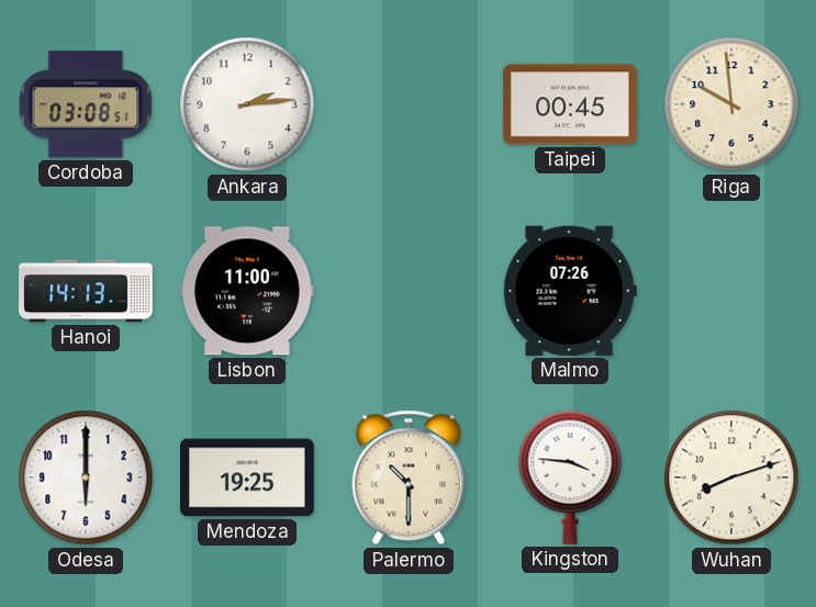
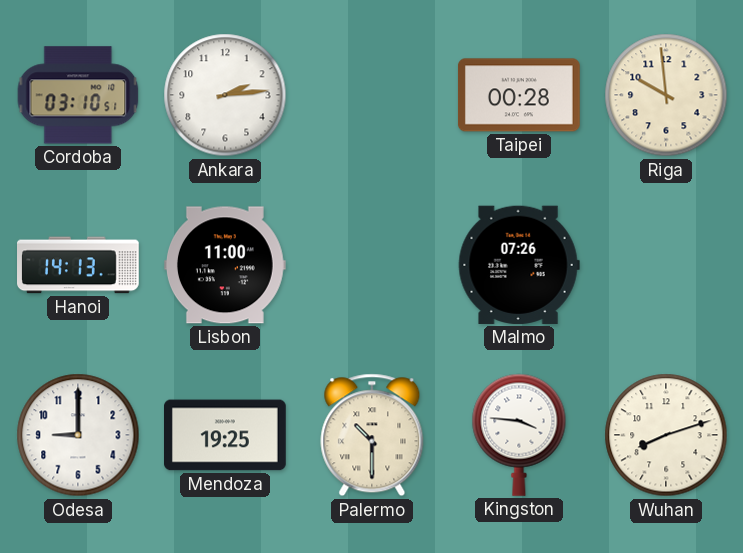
Cordoba: 03:08 -> 03:10 (78, 95)
Taipei: 00:45 -> 00:28 (519, 95)
Odesa: 6:00 -> 9:00 (78, 435)
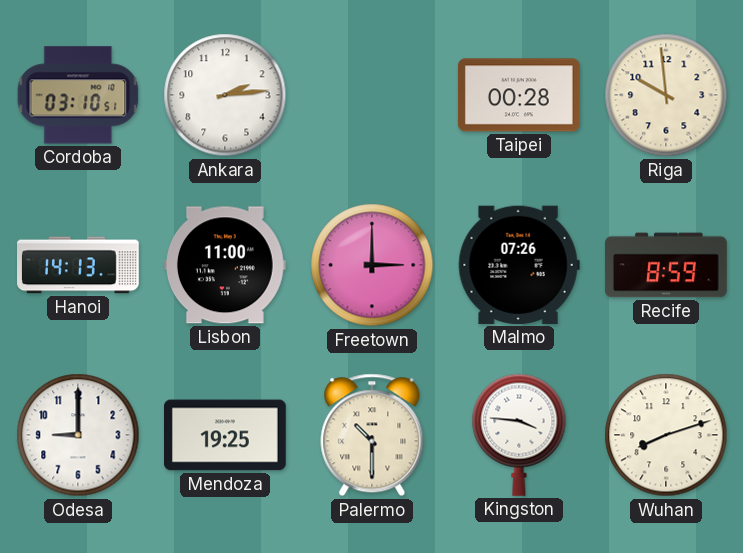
Freetown: none -> 3:00 (372, 265)
Recife: none -> 8:59 (666, 265)
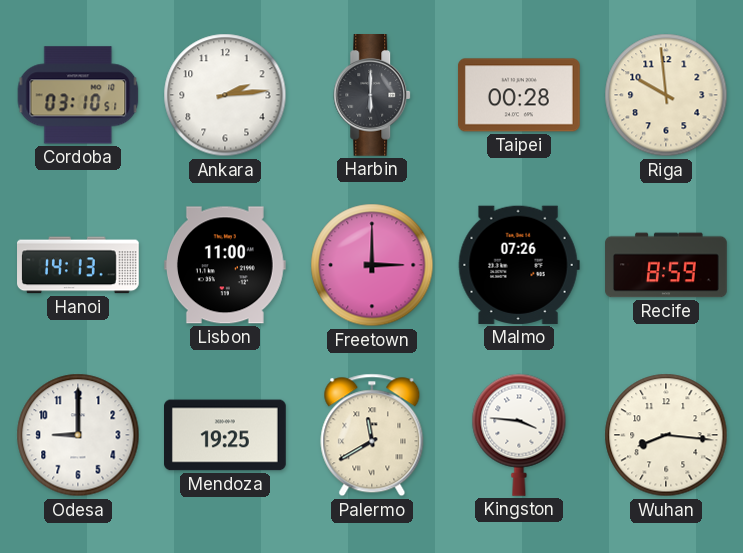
Harbin: none -> 6:00 (373, 96)
Palermo: 10:30 -> 11:40 (372, 435)
Wuhan: 8:12 -> 8:16 (666, 435)
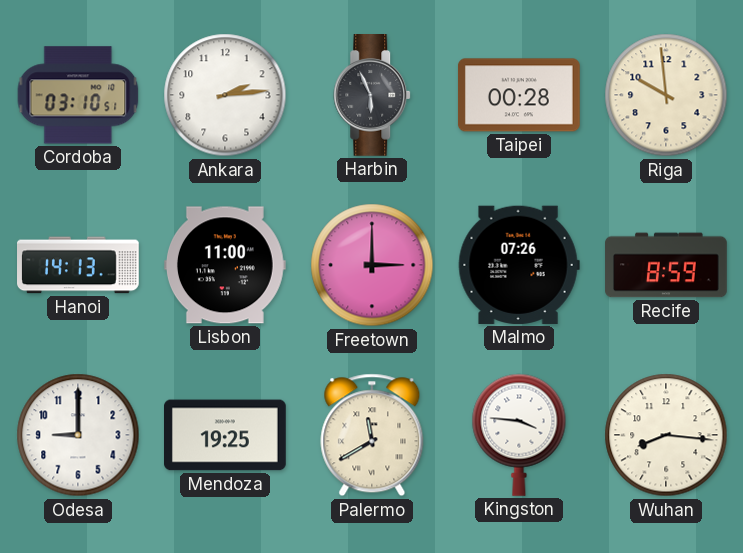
Harbin: 6:00 -> 5:56 (373, 96)
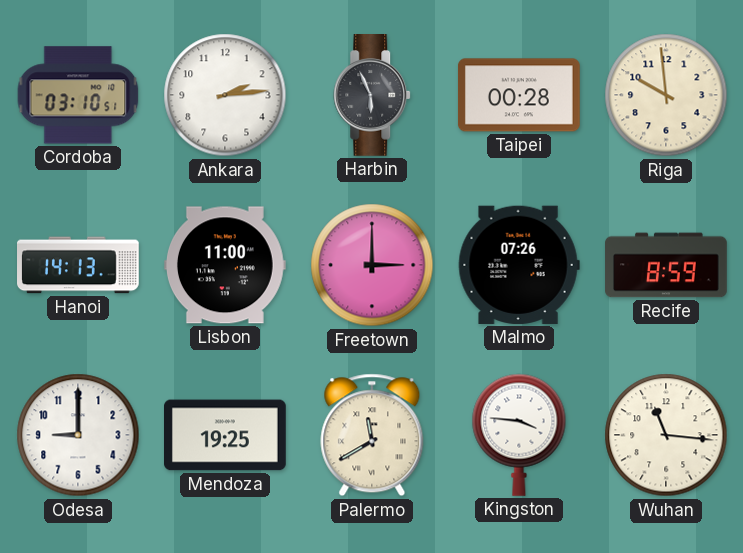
Wuhan: 8:16 -> 11:16 (666, 435)
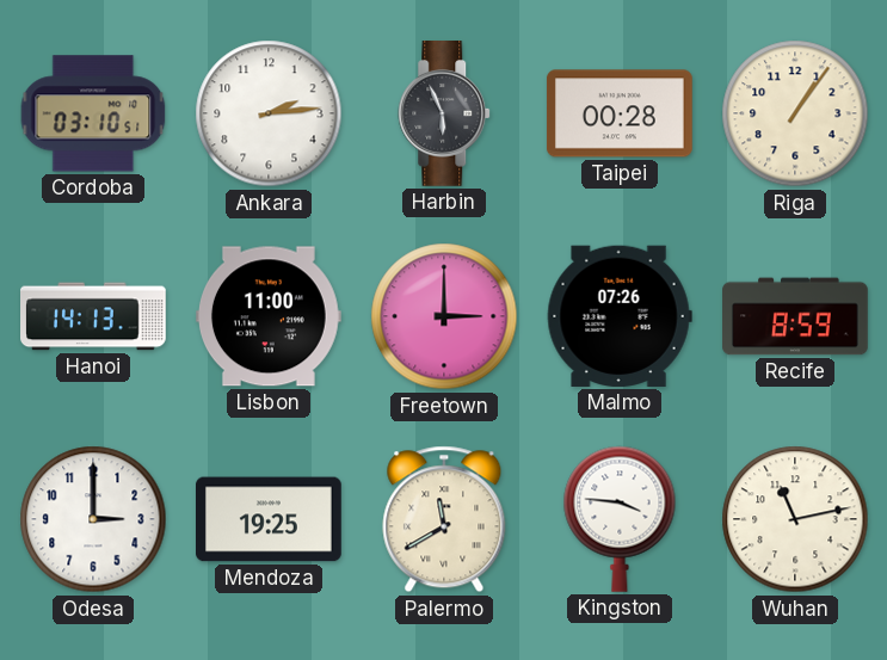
Riga: 9:59 -> 1:06 (795, 113)
Odesa: 9:00 -> 3:00 (93, 519)
Wuhan: 11:16 -> 11:13 (795, 519)
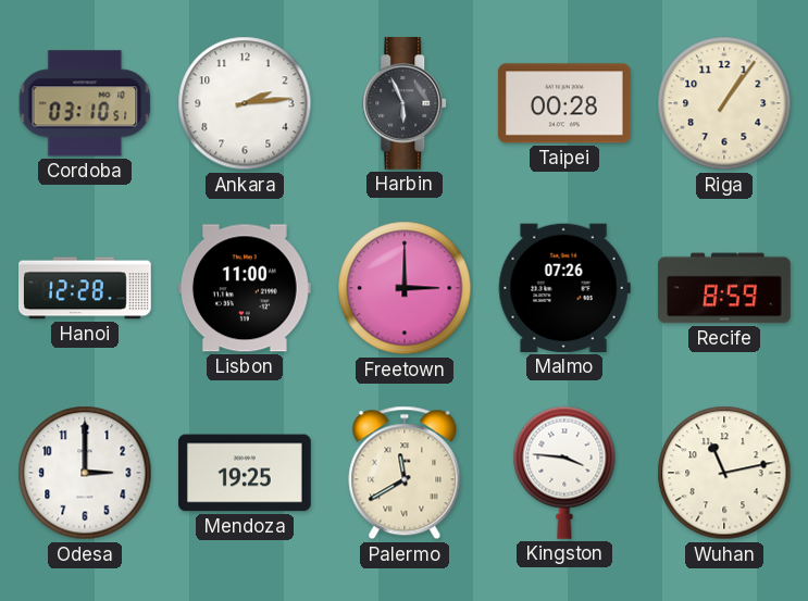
Hanoi: 14:13 -> 12:28 (86, 288)
